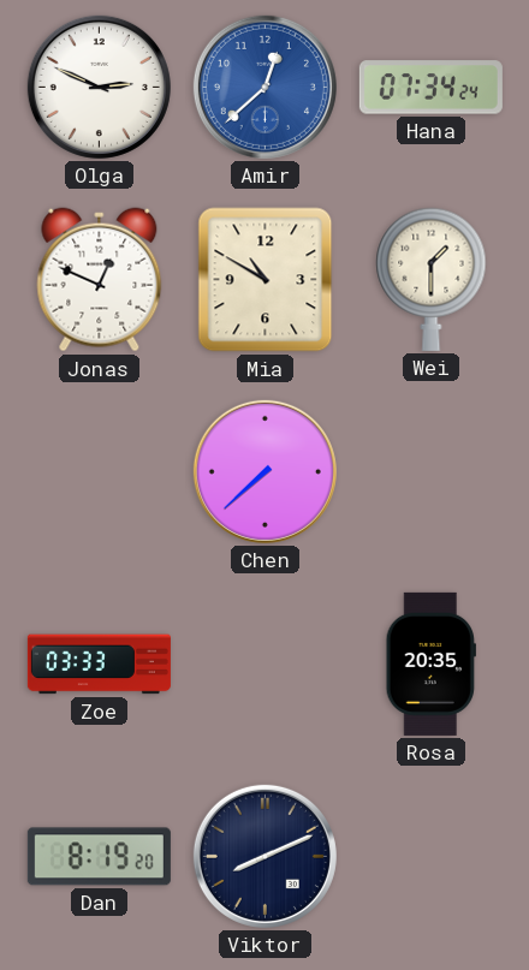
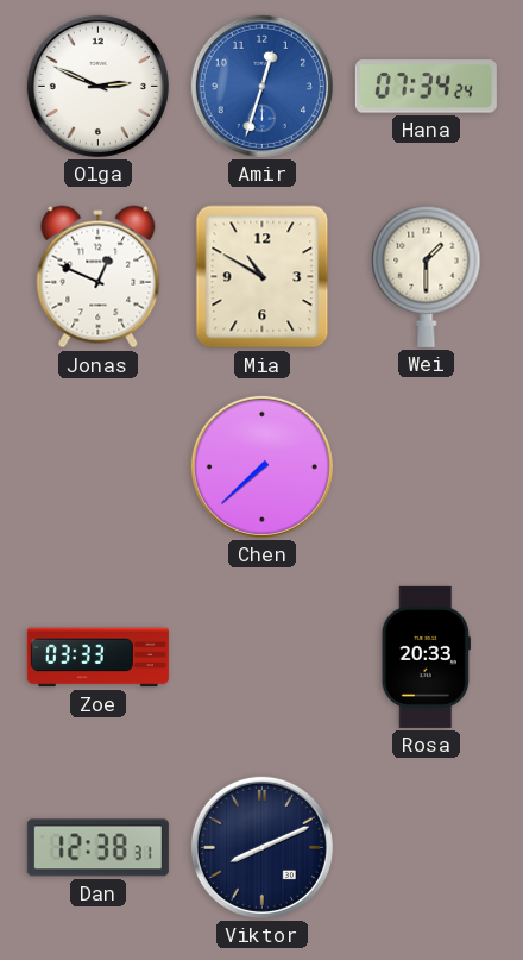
Amir: 12:38 -> 12:33 (261, 86)
Rosa: 20:35 -> 20:33 (426, 657)
Dan: 8:19 -> 12:38 (97, 848)
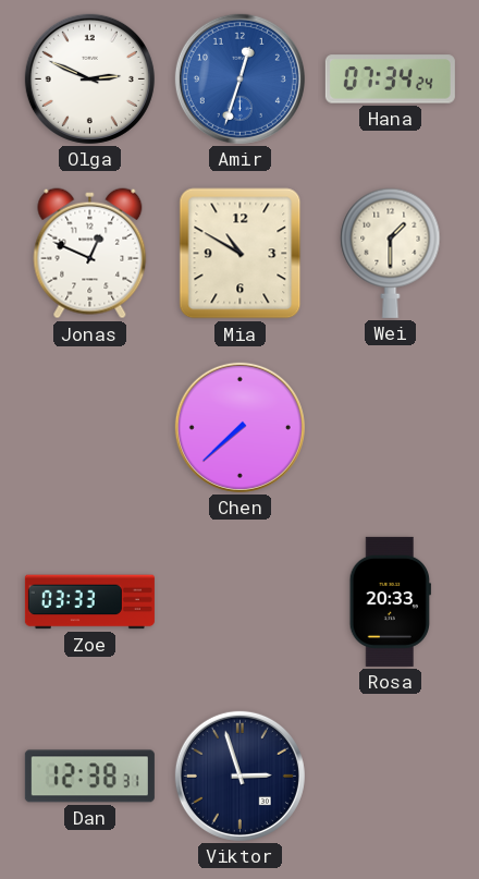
Viktor: 8:11 -> 2:57 (239, 776)
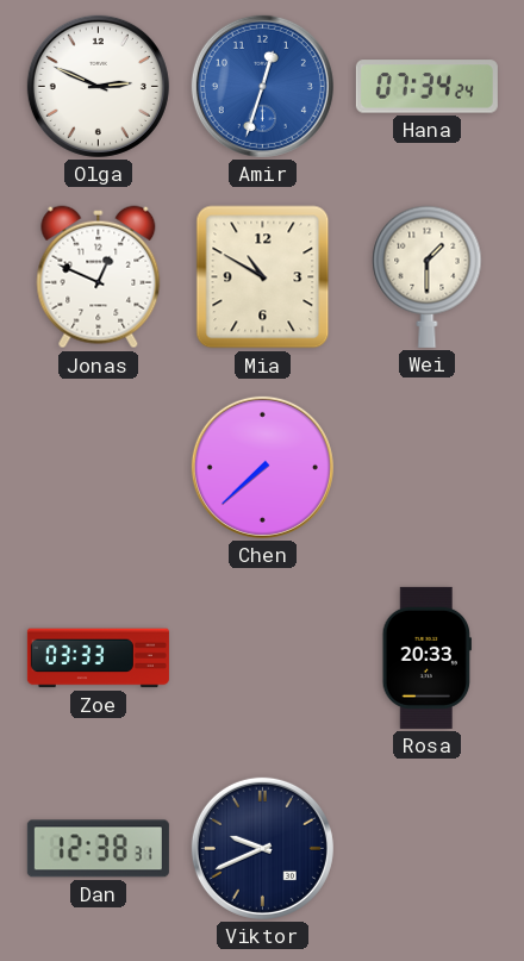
Viktor: 2:57 -> 9:41 (262, 848)
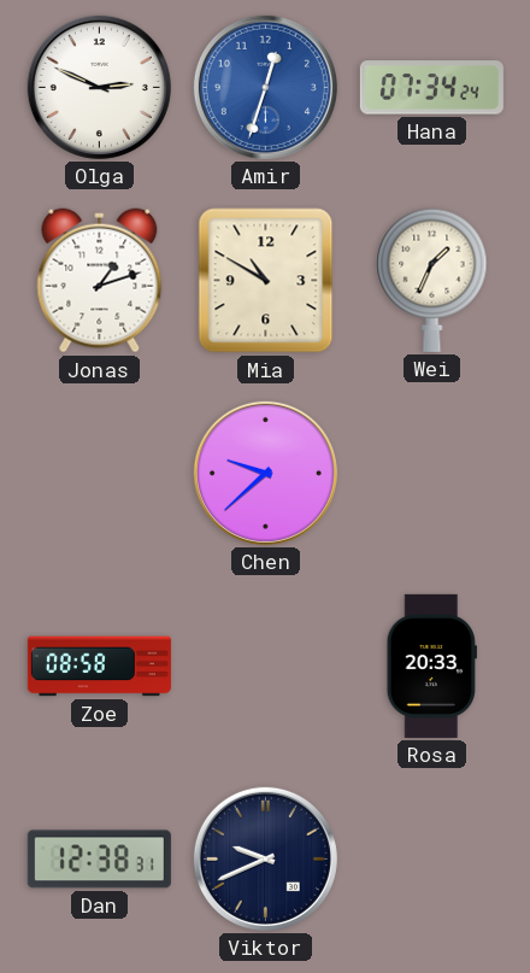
Jonas: 12:49 -> 1:12 (100, 281)
Wei: 1:30 -> 1:34 (432, 280)
Chen: 7:38 -> 9:38 (265, 473)
Zoe: 03:33 -> 08:58 (99, 667)
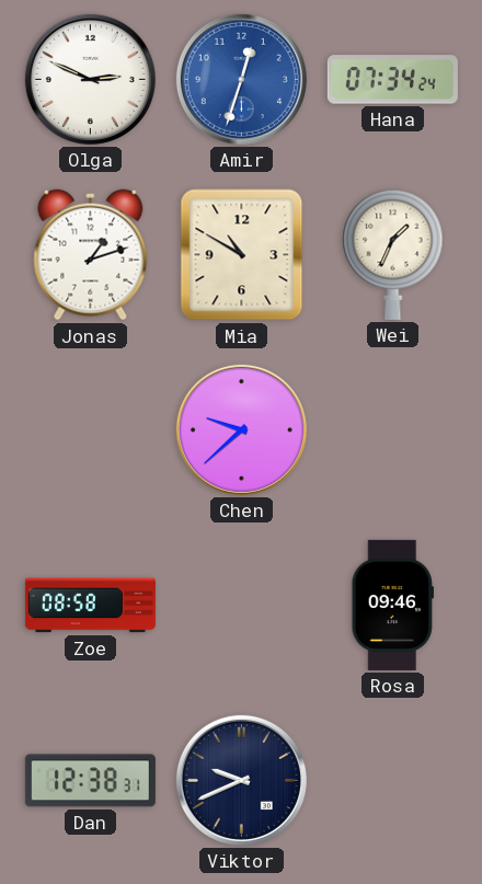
Rosa: 20:33 -> 09:46 (392, 605)
